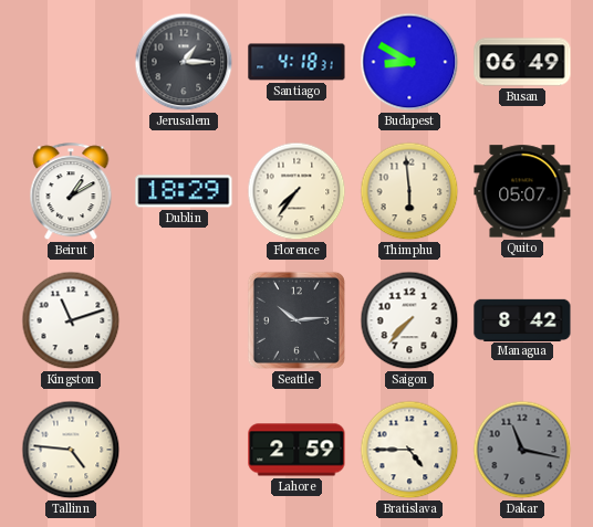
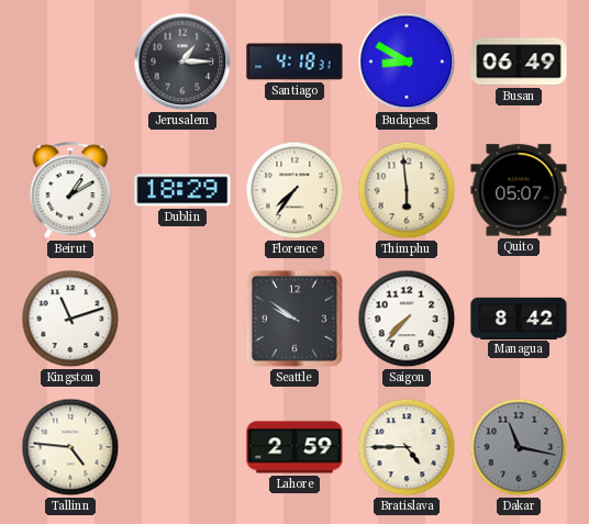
Seattle: 10:14 -> 9:51 (294, 319)
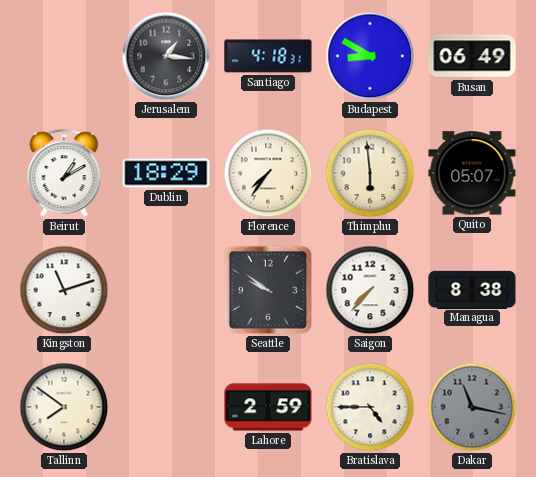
Jerusalem: 1:15 -> 1:16 (166, 56)
Managua: 8:42 -> 8:38 (472, 289)
Tallinn: 4:46 -> 7:51 (64, 407)
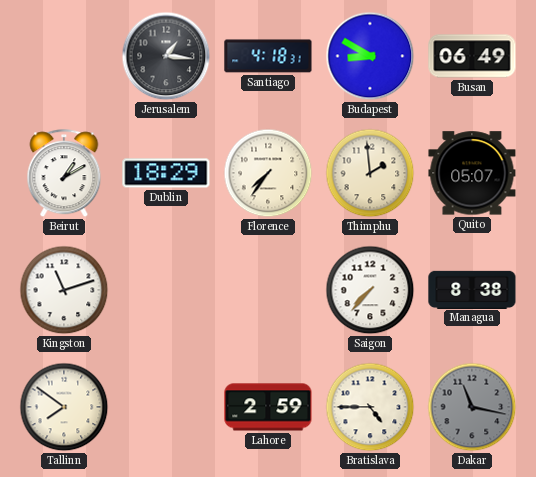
Thimphu: 5:59 -> 1:59 (370, 173)
Seattle: 9:51 -> none (268, 290)
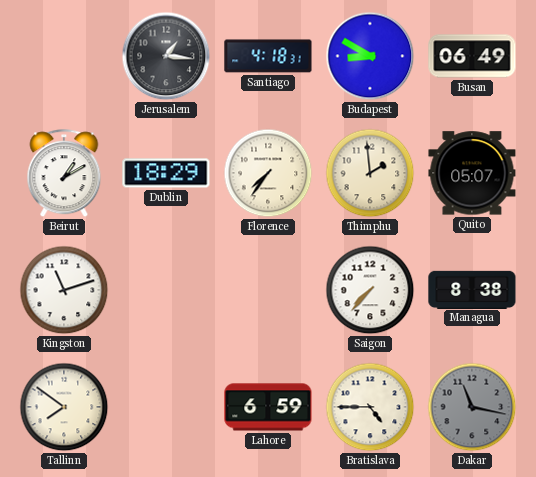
Lahore: 2:59 -> 6:59 (268, 407)
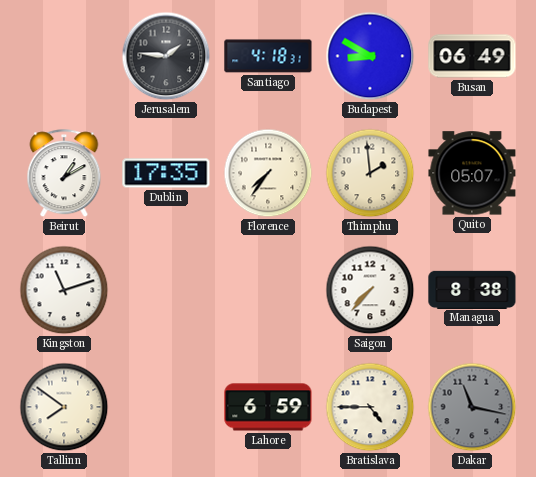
Jerusalem: 1:16 -> 1:46 (166, 56)
Dublin: 18:29 -> 17:35 (166, 173)
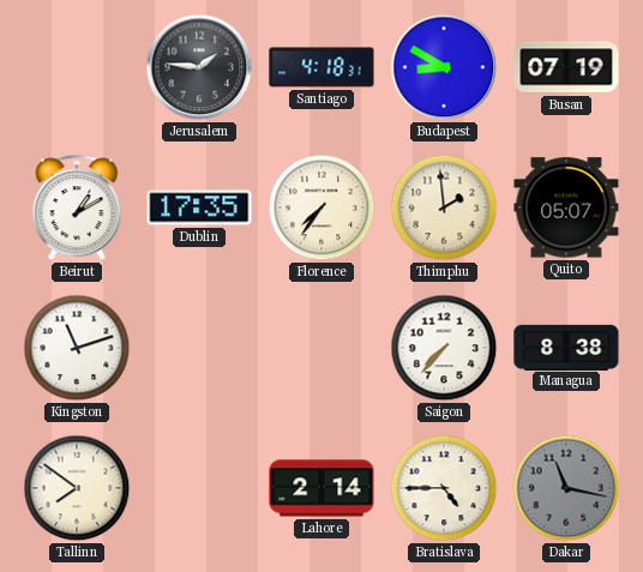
Busan: 06:49 -> 07:19 (566, 67)
Lahore: 6:59 -> 2:14 (321, 488)
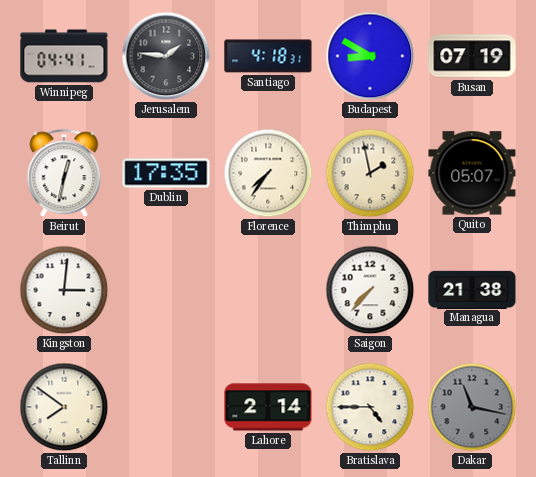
Winnipeg: none -> 04:41 (64, 56)
Beirut: 1:10 -> 12:32 (64, 174)
Thimphu: 1:59 -> 1:58 (370, 173)
Kingston: 11:12 -> 3:01 (64, 290)
Managua: 8:38 -> 21:38 (472, 289)
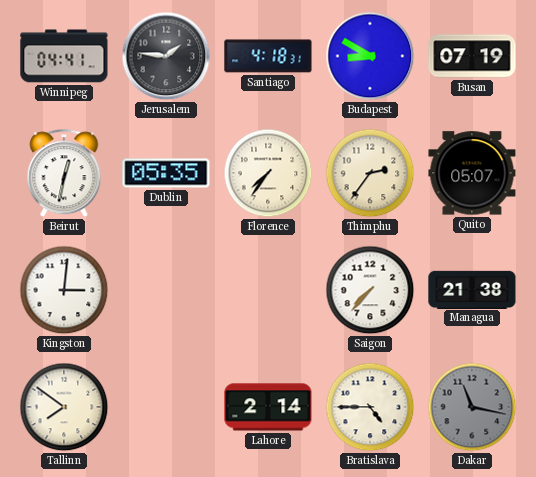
Dublin: 17:35 -> 05:35 (166, 173)
Thimphu: 1:58 -> 2:36 (370, 173)
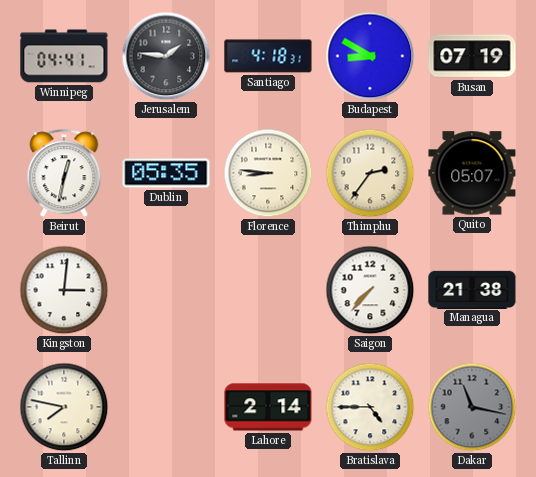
Florence: 7:36 -> 8:46 (268, 173)
Tallinn: 7:51 -> 7:47 (64, 407)
